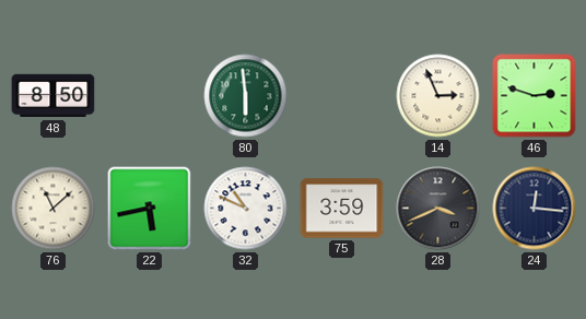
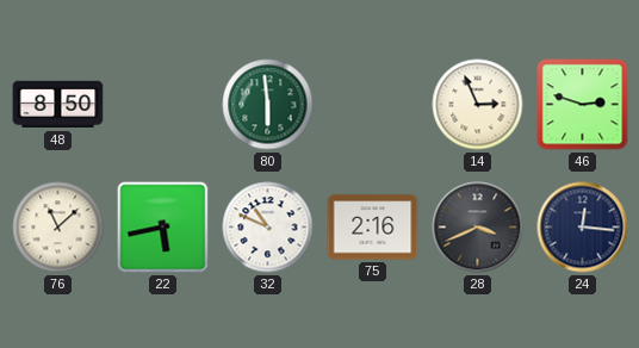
75: 3:59 -> 2:16 (373, 228)
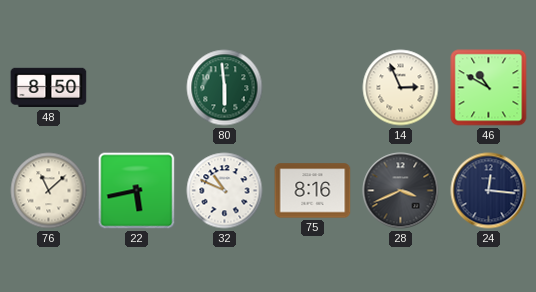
46: 2:48 -> 10:50 (489, 88)
75: 2:16 -> 8:16 (313, 191)
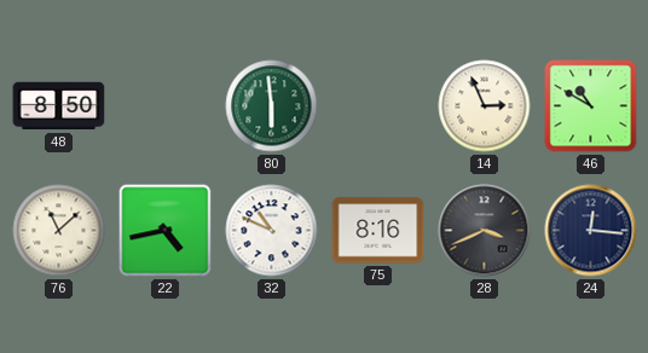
22: 5:43 -> 4:43 (166, 231)
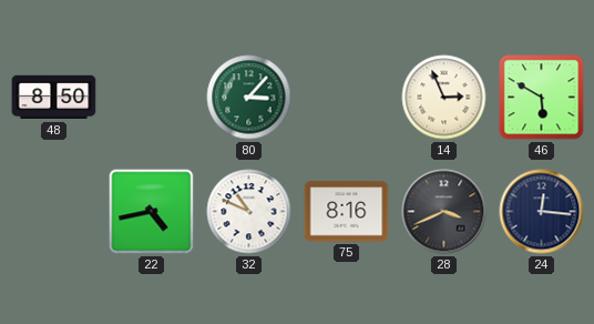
80: 5:59 -> 3:07 (249, 98)
46: 10:50 -> 5:50 (542, 98)
76: 11:08 -> none (59, 231)
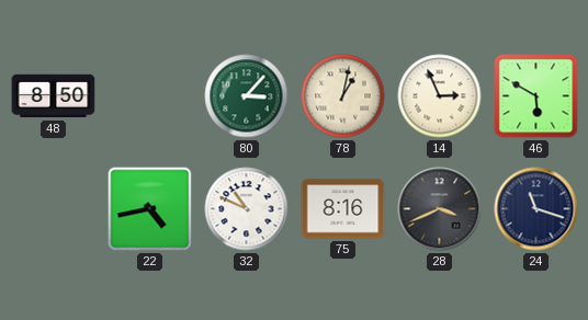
78: none -> 1:02 (343, 96)
24: 12:16 -> 11:18 (536, 209)
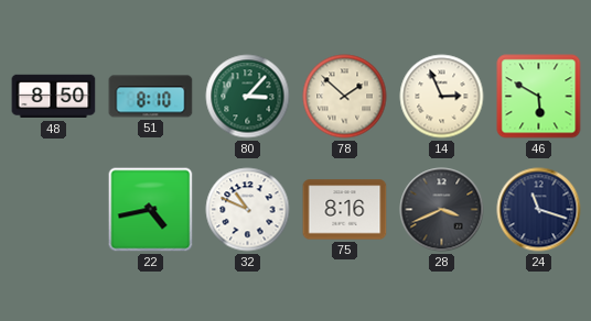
51: none -> 8:10 (151, 97)
78: 1:02 -> 1:52 (345, 97)
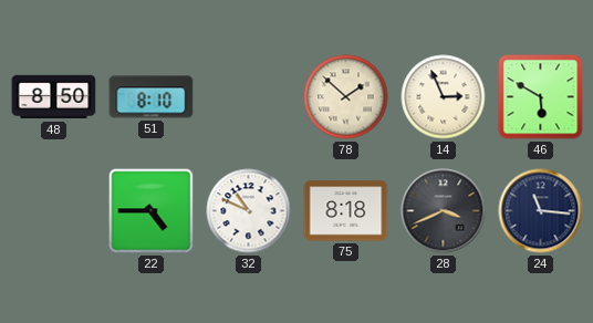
80: 3:07 -> none (248, 97)
22: 4:43 -> 4:45 (152, 211)
75: 8:16 -> 8:18 (346, 211)
24: 11:18 -> 11:16 (541, 211)
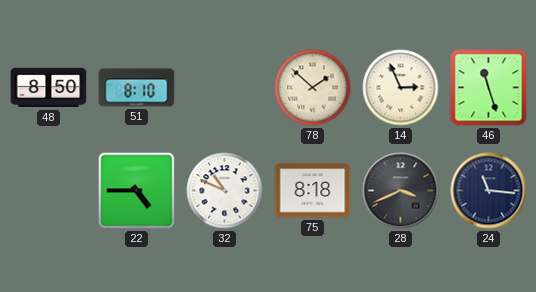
46: 5:50 -> 11:27 (489, 88)
